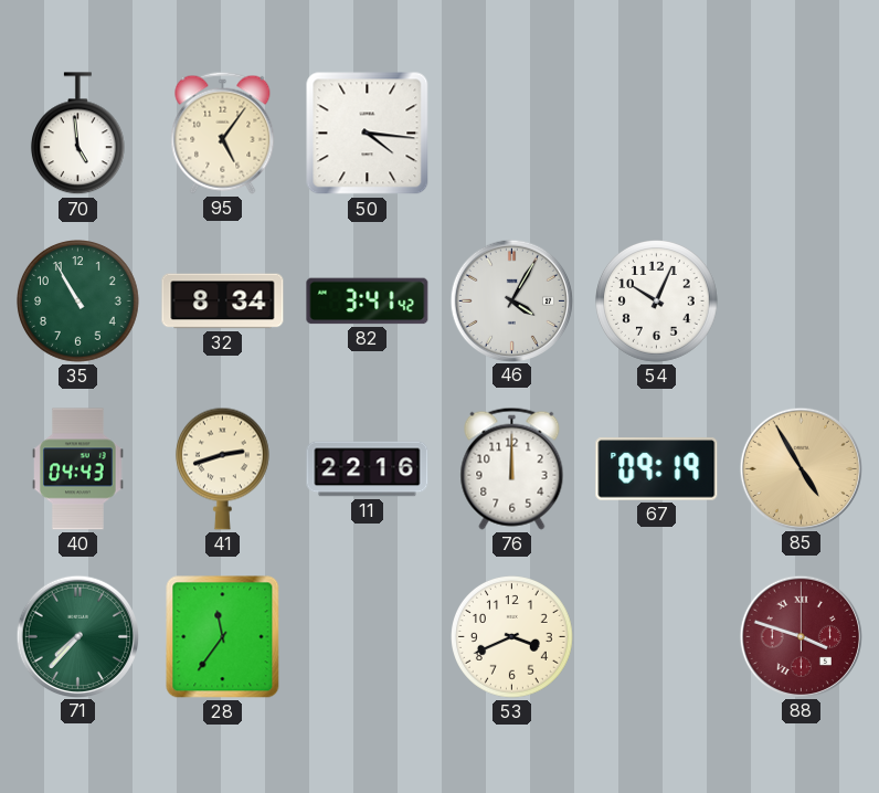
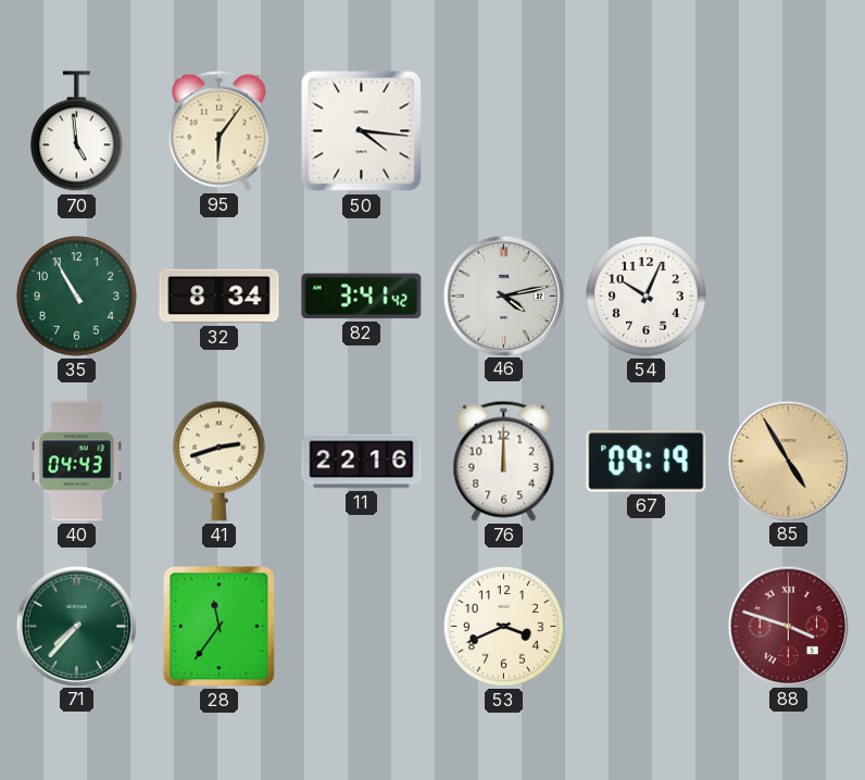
95: 5:06 -> 6:06 (220, 130)
46: 4:05 -> 4:13 (503, 295)
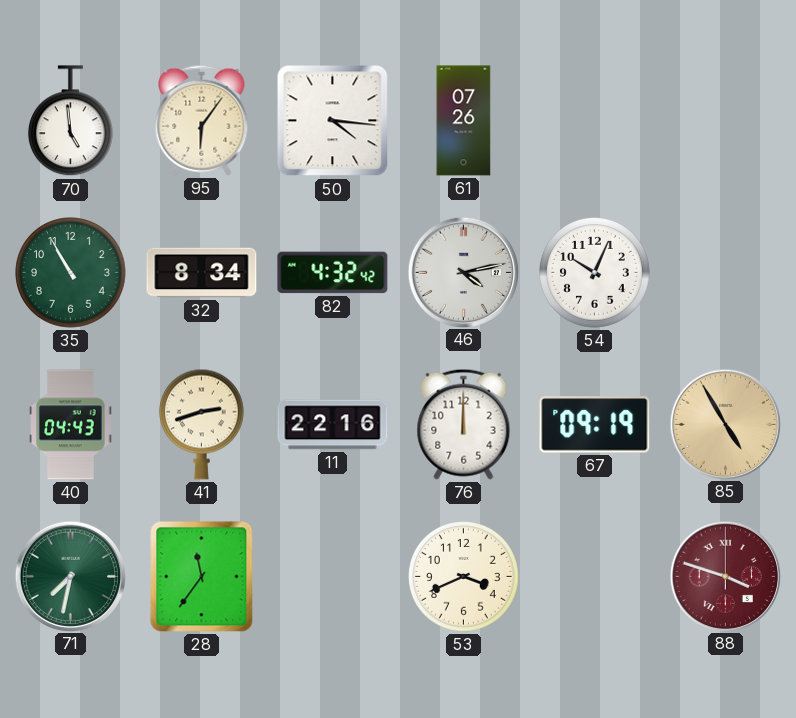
61: none -> 07:26 (464, 121)
82: 3:41 -> 4:32 (333, 273)
71: 7:37 -> 7:32 (70, 576)
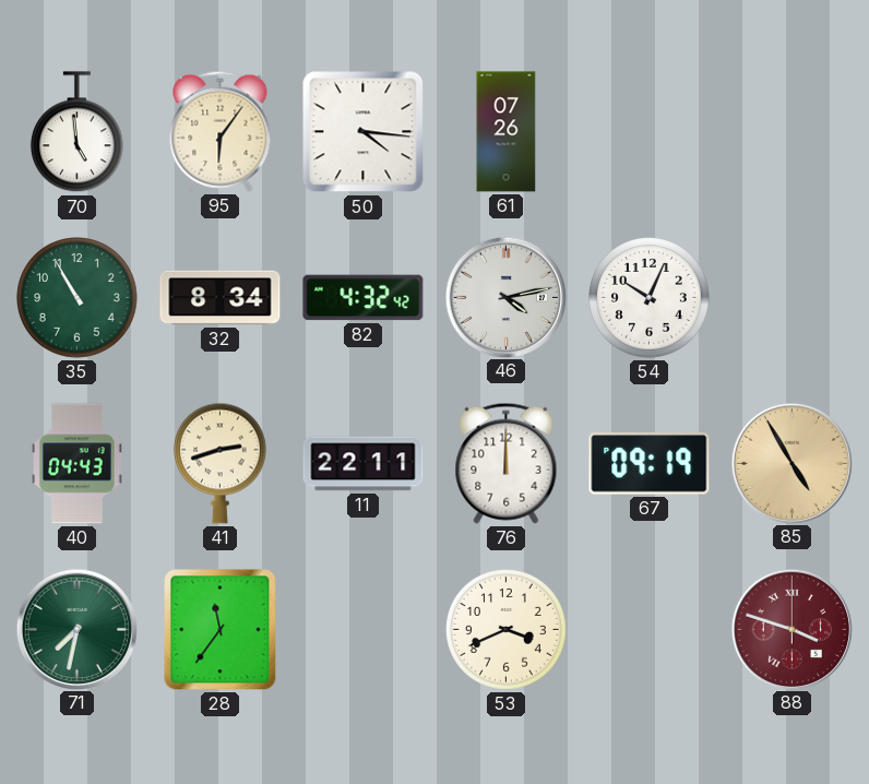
11: 22:16 -> 22:11 (364, 464)
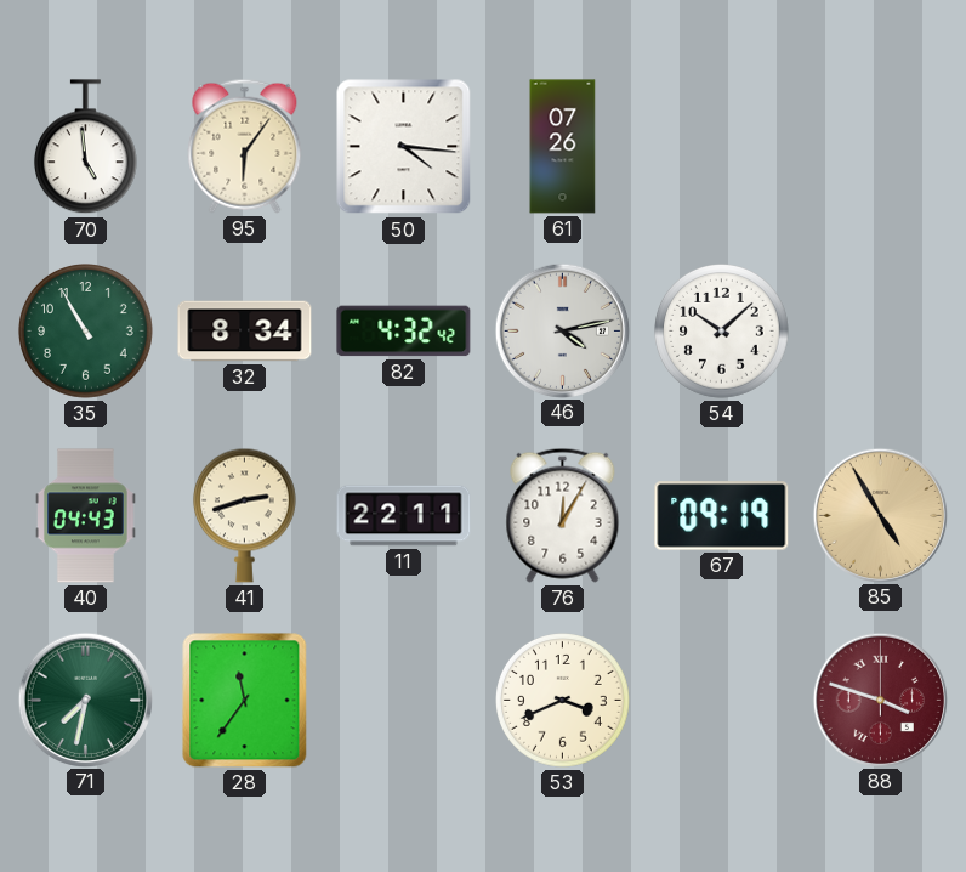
54: 10:04 -> 10:08 (722, 332)
76: 12:00 -> 12:05 (563, 515)
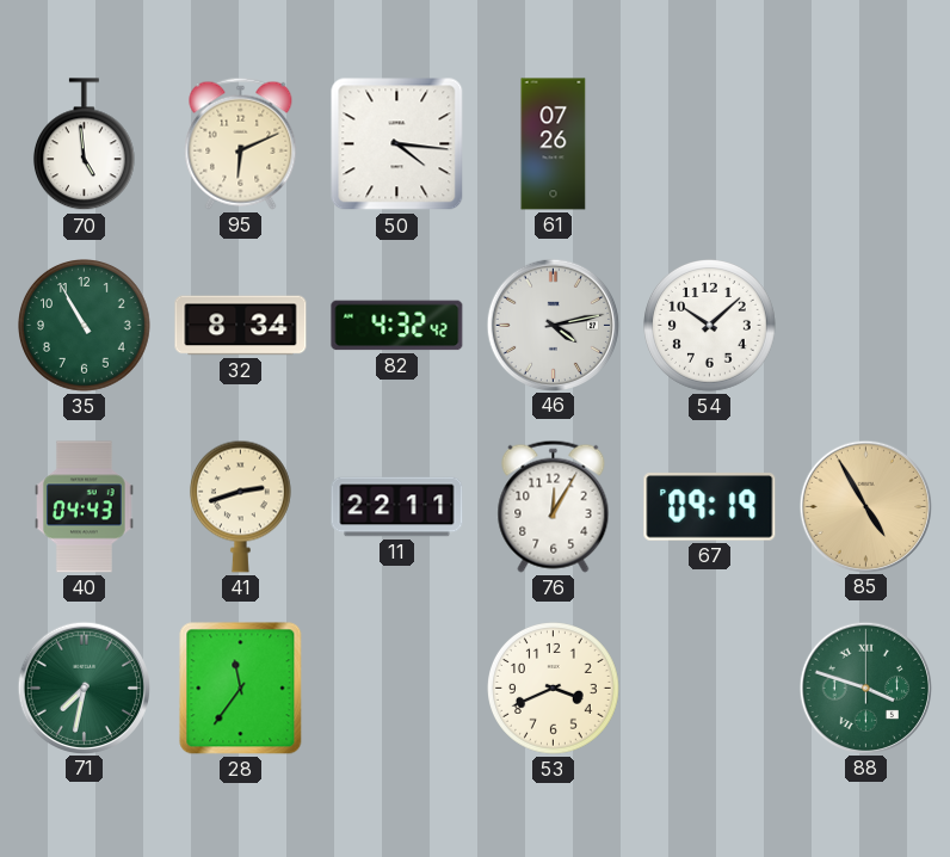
95: 6:06 -> 6:11 (241, 143)
88 dial: burgundy -> green (865, 688)
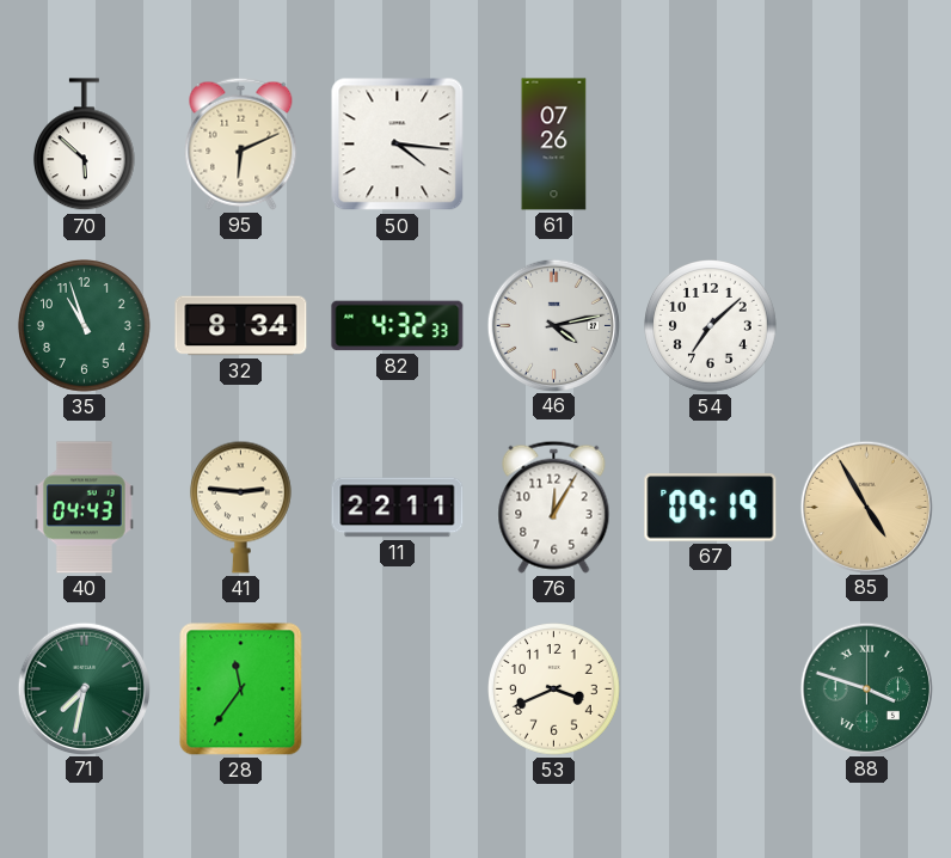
70: 4:59 -> 5:52 (84, 145)
35: 10:55 -> 10:57 (85, 326)
82: 4:32:42 -> 4:32:33 (398, 326)
54: 10:08 -> 7:08 (711, 326)
41: 2:42 -> 2:46 (240, 507)
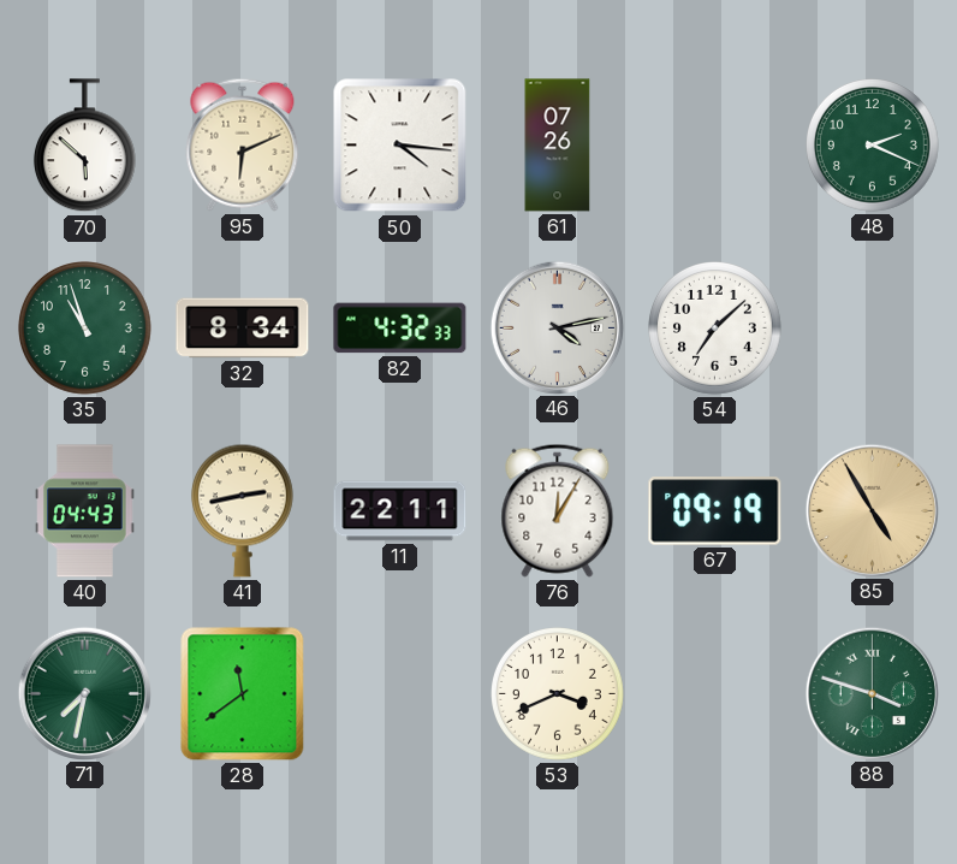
48: none -> 2:19 (873, 146)
41: 2:46 -> 2:43 (242, 510)
28: 11:36 -> 11:39 (243, 694)
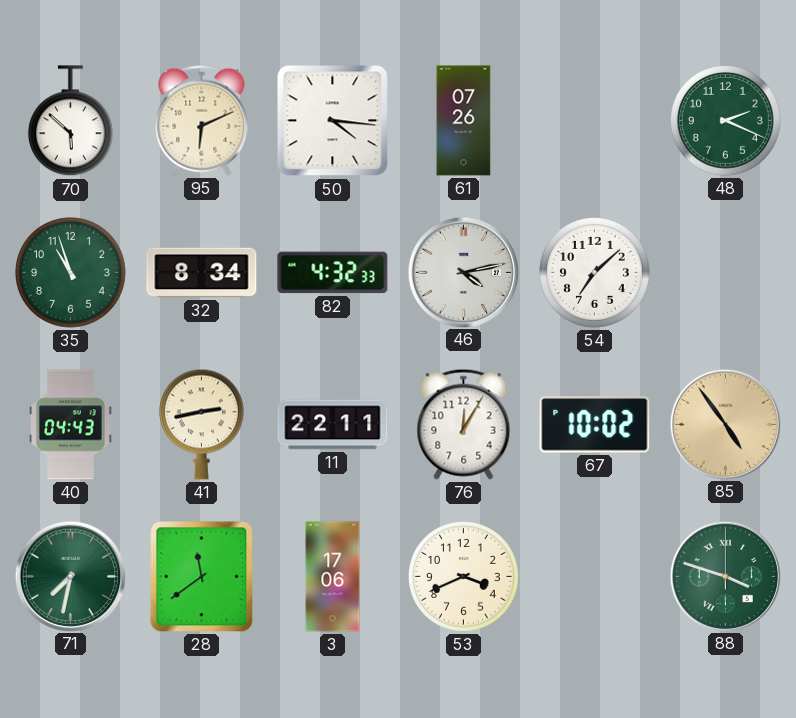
67: 09:19 -> 10:02 (595, 425)
85: 4:55 -> 4:54 (725, 424)
3: none -> 17:06 (333, 577)
